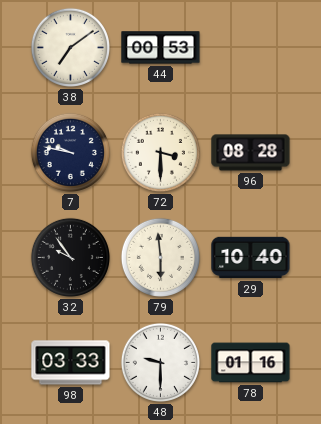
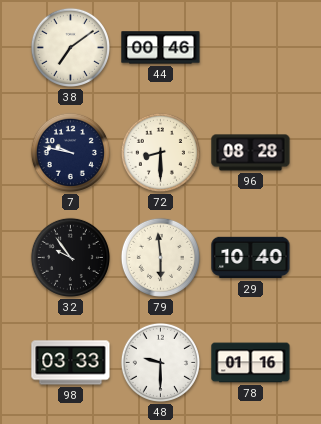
44: 00:53 -> 00:46 (161, 48)
72: 3:30 -> 8:30 (160, 152)
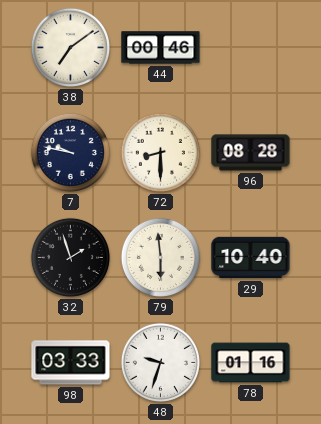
32: 9:54 -> 1:57 (70, 257)
48: 9:30 -> 9:33 (160, 362)
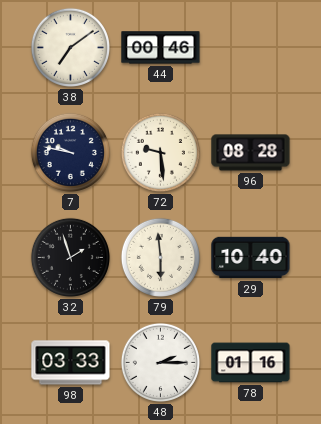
72: 8:30 -> 9:29 (160, 152)
48: 9:33 -> 2:15 (160, 362)
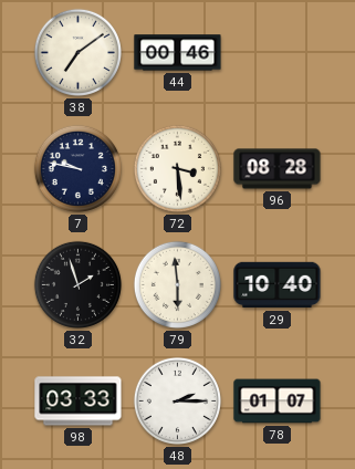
72: 9:29 -> 3:29 (177, 168)
78: 01:16 -> 01:07 (278, 402)
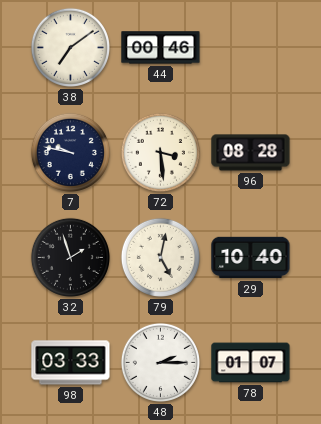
79: 5:59 -> 5:02 (160, 257)
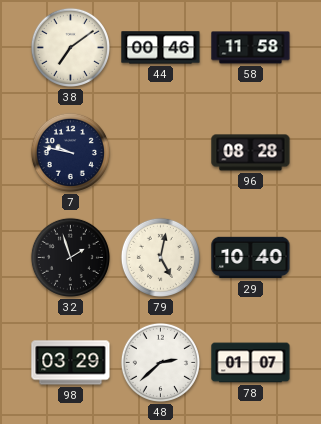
58: none -> 11:58 (251, 48)
72: 3:29 -> none (160, 152)
98: 03:33 -> 03:29 (71, 363)
48: 2:15 -> 2:38 (160, 362)
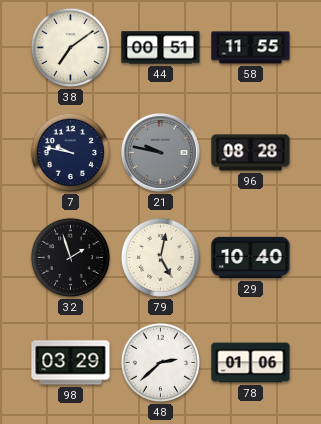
44: 00:46 -> 00:51 (161, 48)
58: 11:58 -> 11:55 (251, 48)
21: none -> 9:47 (161, 153)
78: 01:07 -> 01:06 (251, 363)
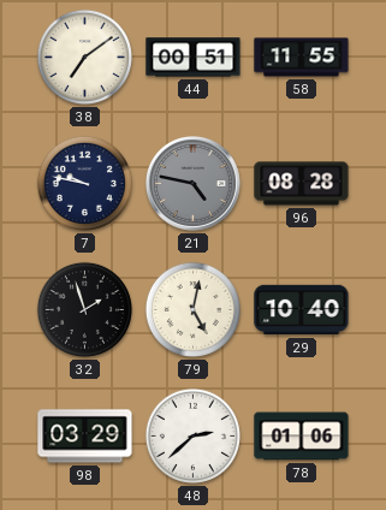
21: 9:47 -> 4:47 (194, 184)
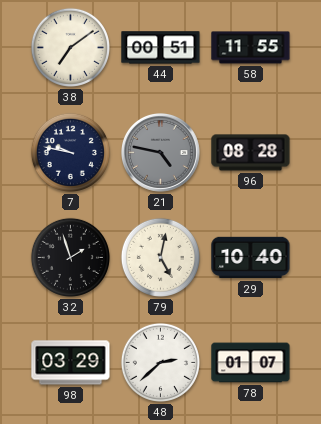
78: 01:06 -> 01:07 (251, 363)
